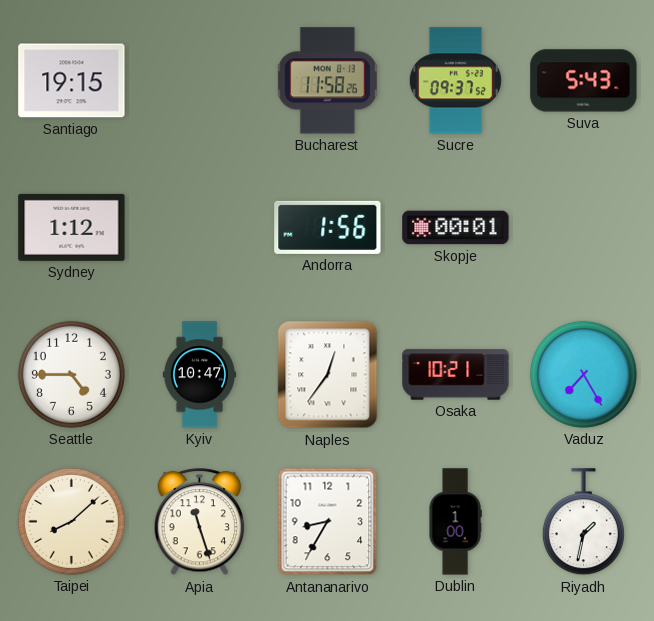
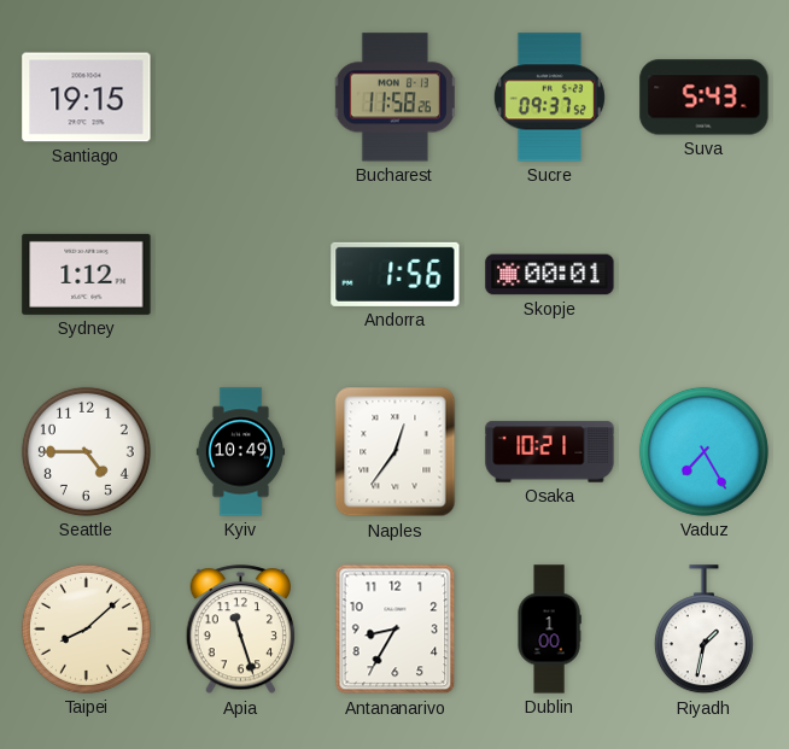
Kyiv: 10:47 -> 10:49 (240, 452)
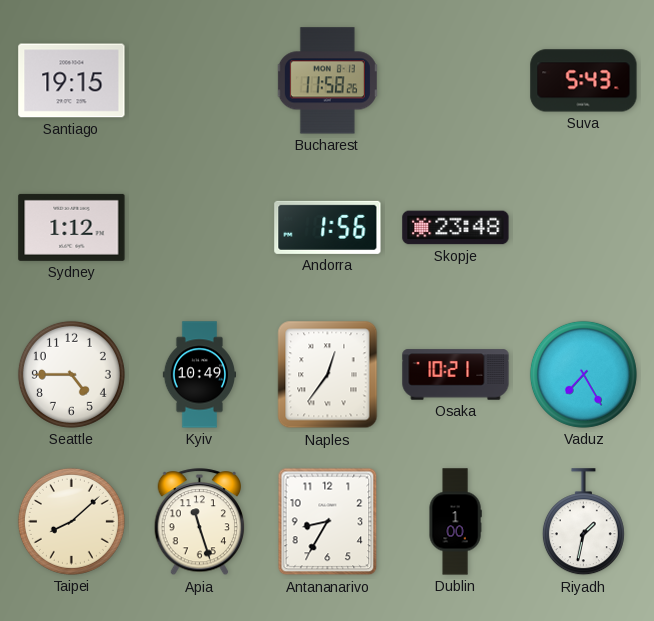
Sucre: 09:37 -> none (549, 98)
Skopje: 00:01 -> 23:48 (456, 228)
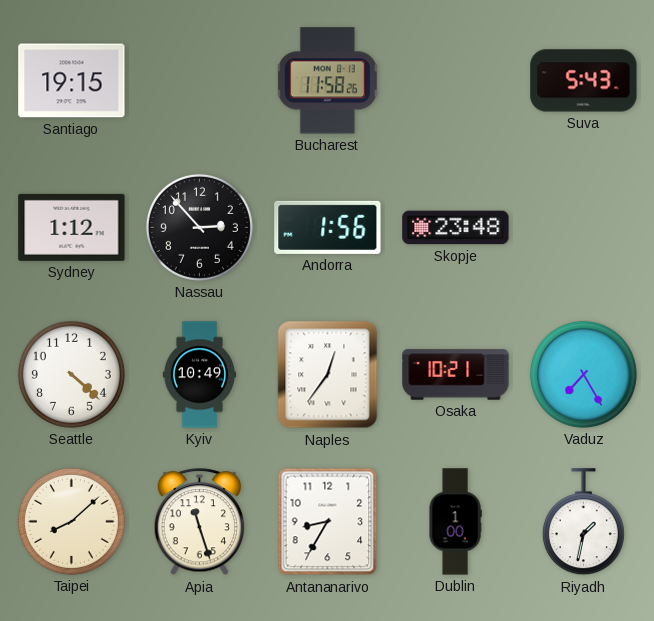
Nassau: none -> 2:53 (199, 227)
Seattle: 4:45 -> 4:22 (71, 374)
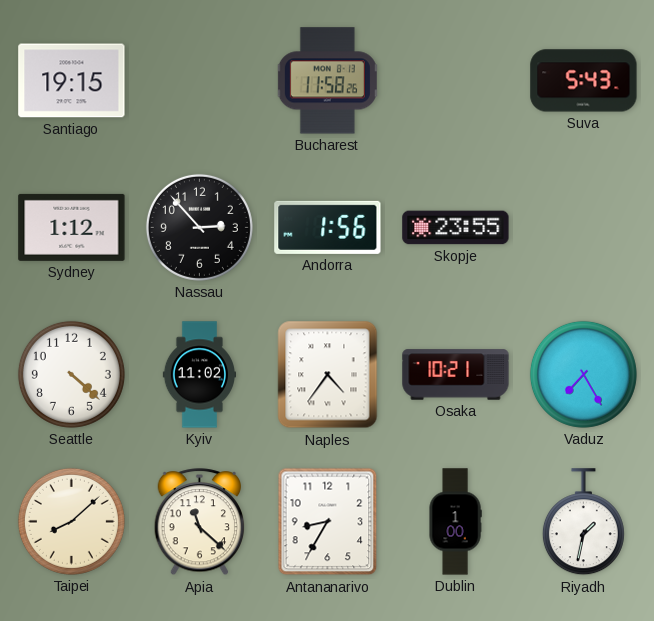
Skopje: 23:48 -> 23:55 (456, 228)
Kyiv: 10:49 -> 11:02 (199, 375)
Naples: 12:36 -> 4:36 (328, 375)
Apia: 11:27 -> 11:22 (200, 522)
